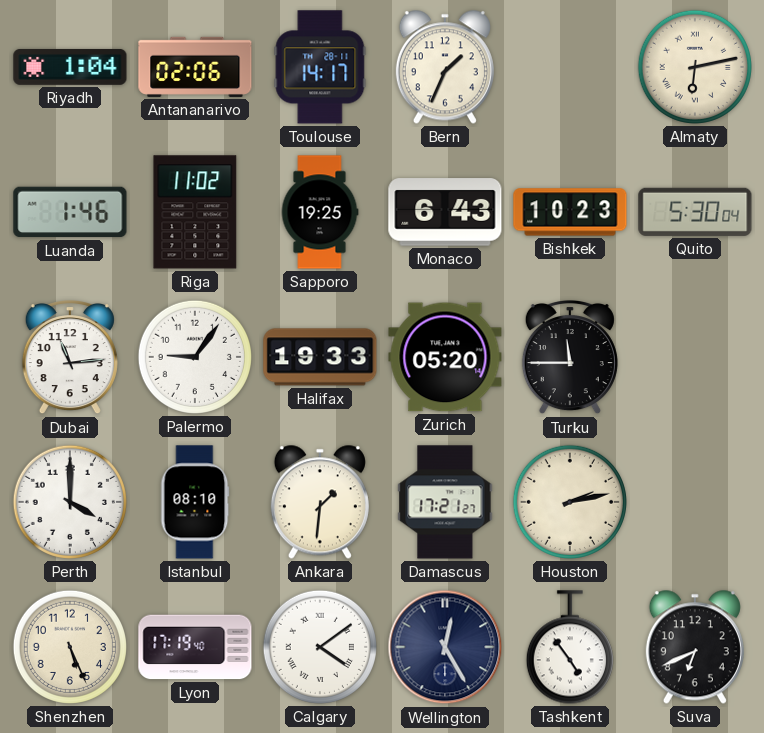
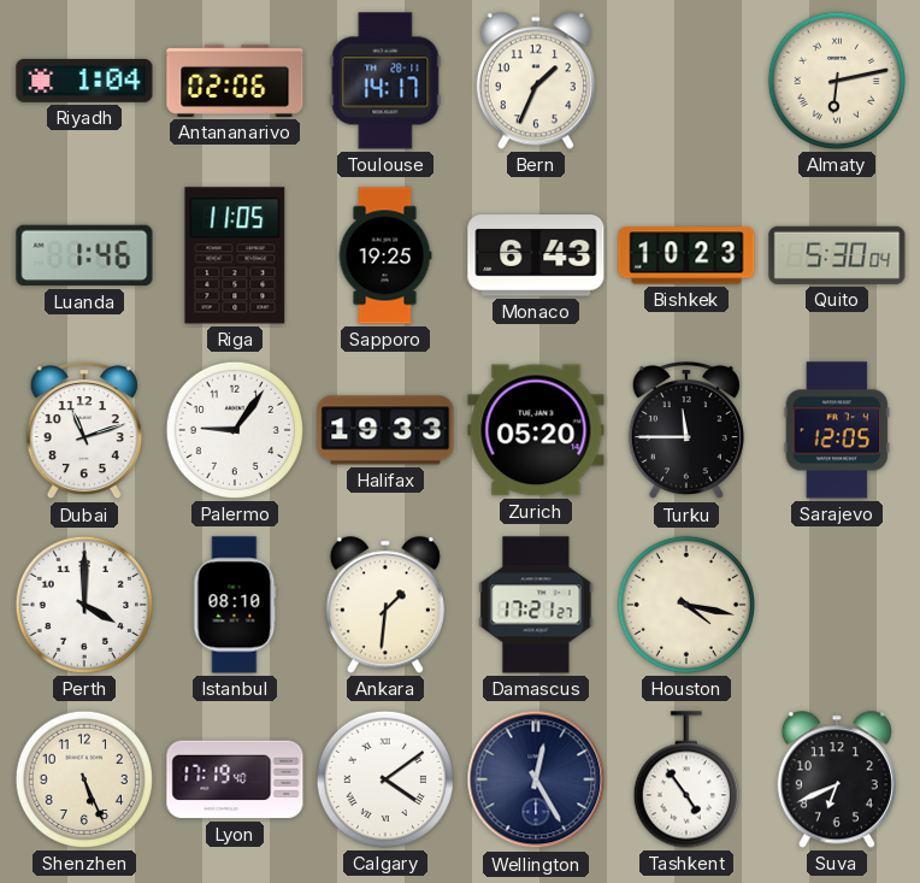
Riga: 11:02 -> 11:05 (235, 255)
Dubai: 11:14 -> 11:12 (84, 431)
Sarajevo: none -> 12:05 (837, 430)
Houston: 2:13 -> 4:17 (686, 605)
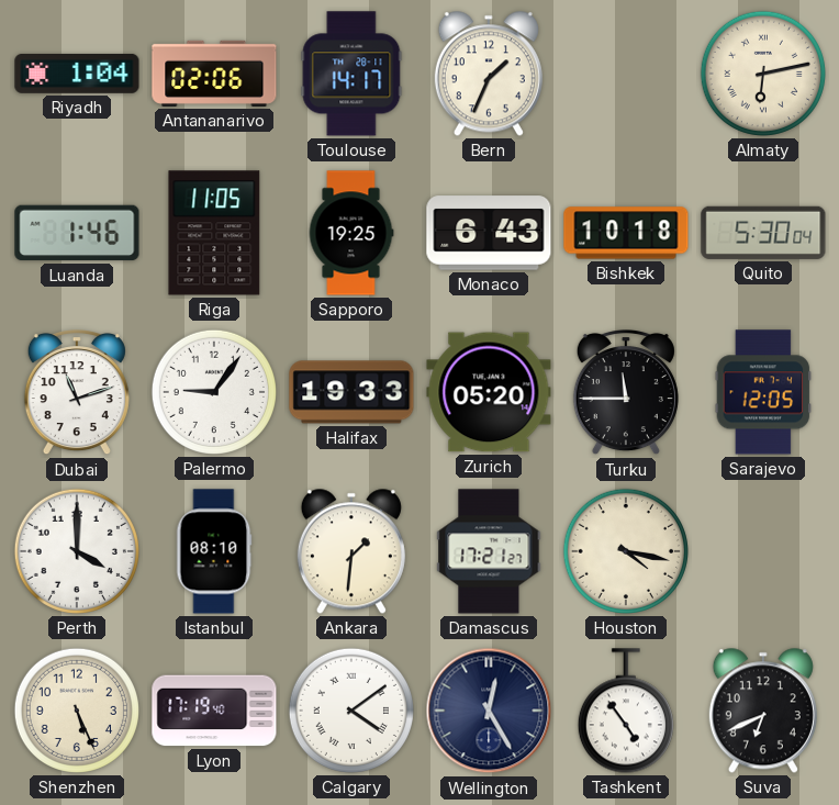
Bishkek: 10:23 -> 10:18 (626, 233)
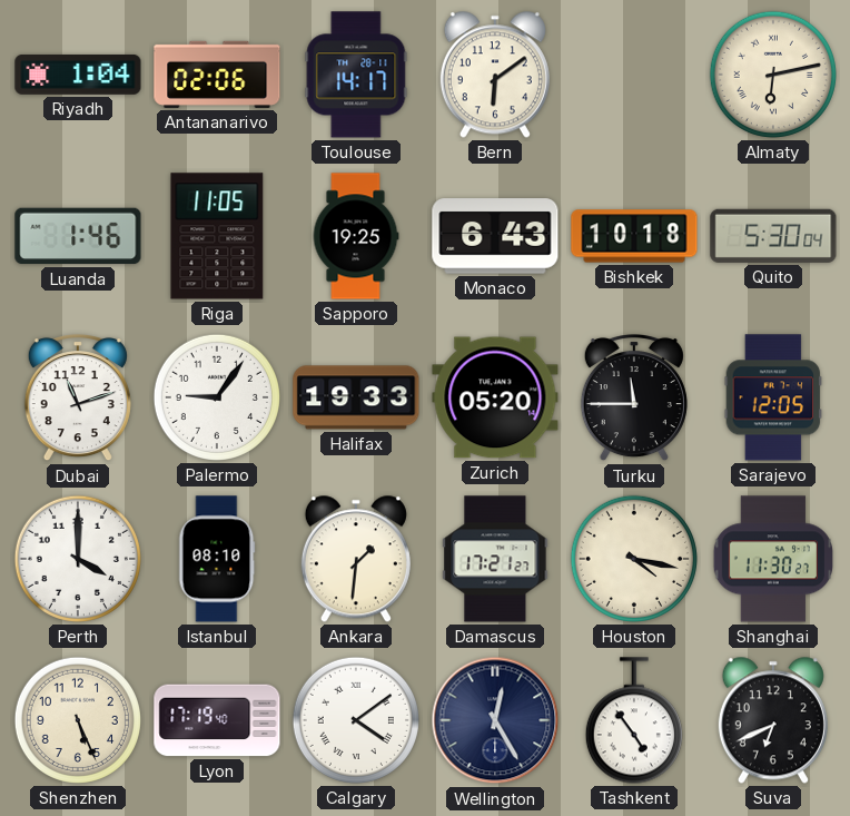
Bern: 1:34 -> 6:09 (495, 75)
Shanghai: none -> 11:30 (772, 559)
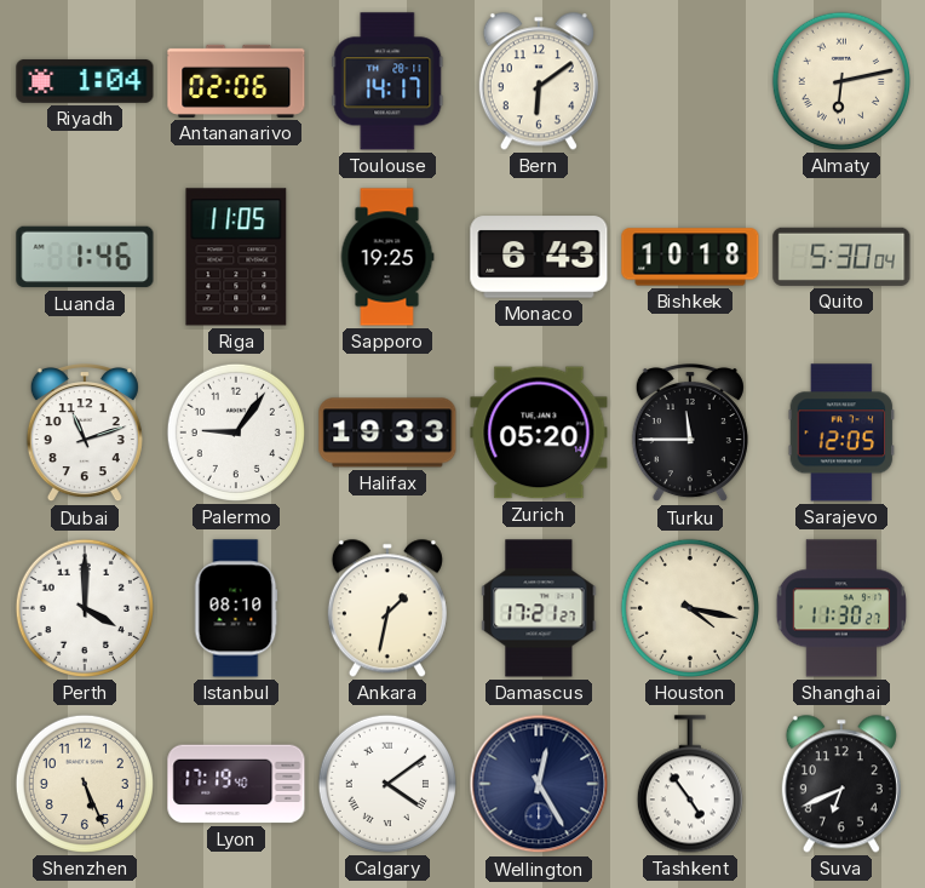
Ankara: 1:31 -> 1:32 (387, 608)
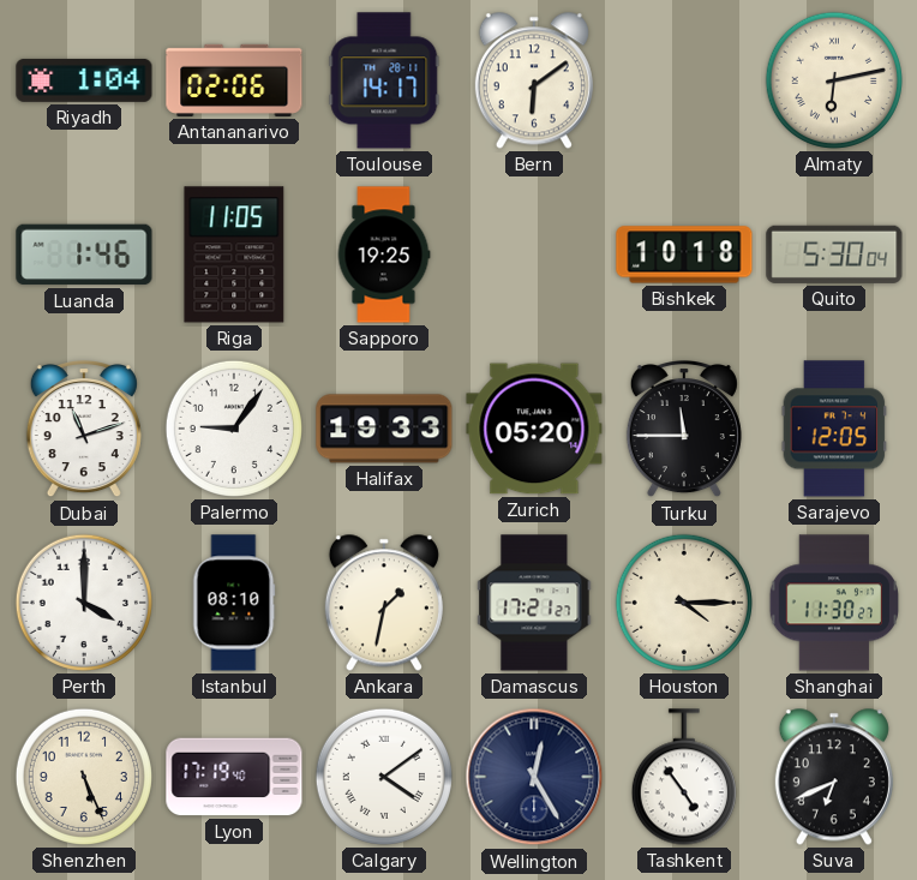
Monaco: 6:43 -> none (539, 257)
Houston: 4:17 -> 4:15 (684, 603)
